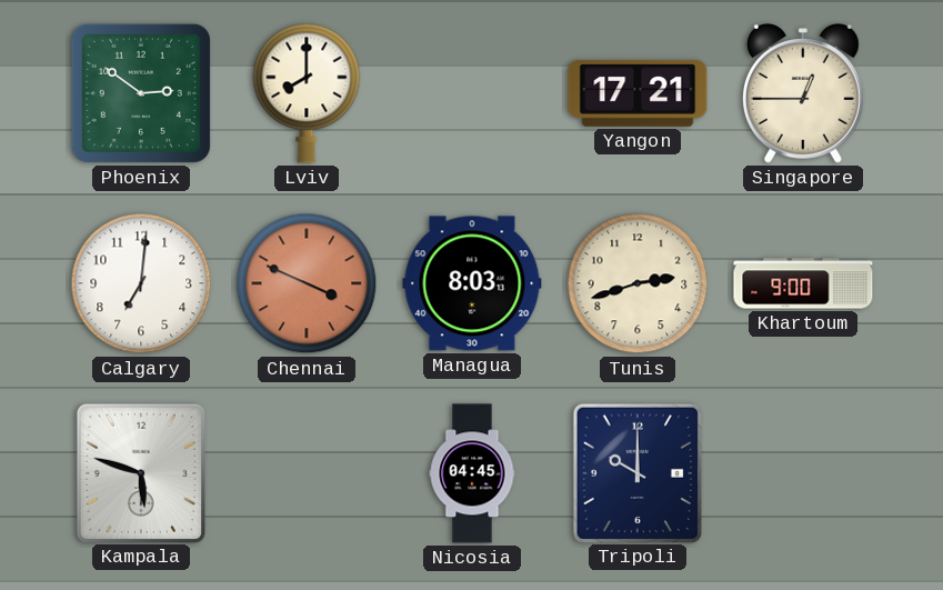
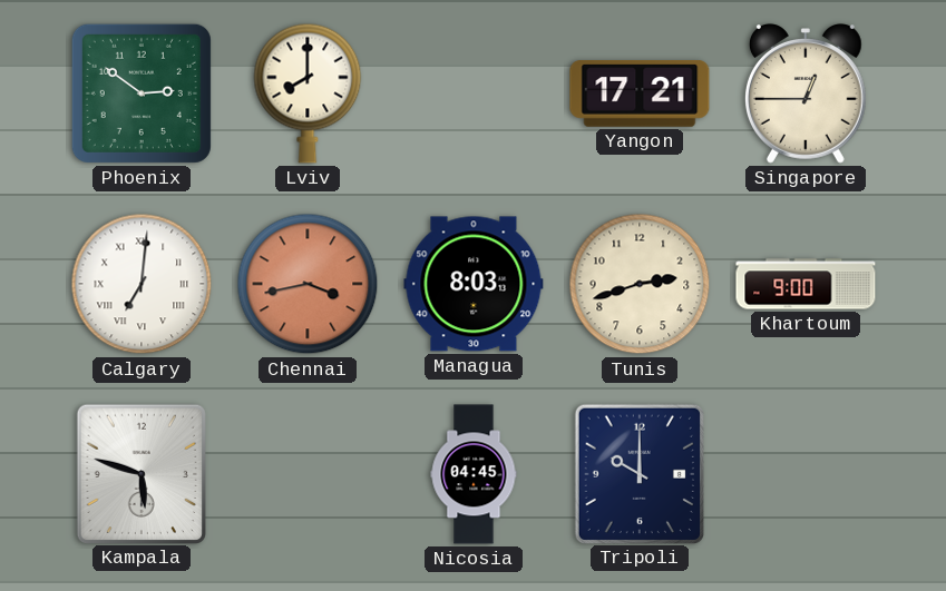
Calgary numerals: Arabic -> Roman (142, 284)
Chennai: 3:49 -> 3:43 (308, 284)
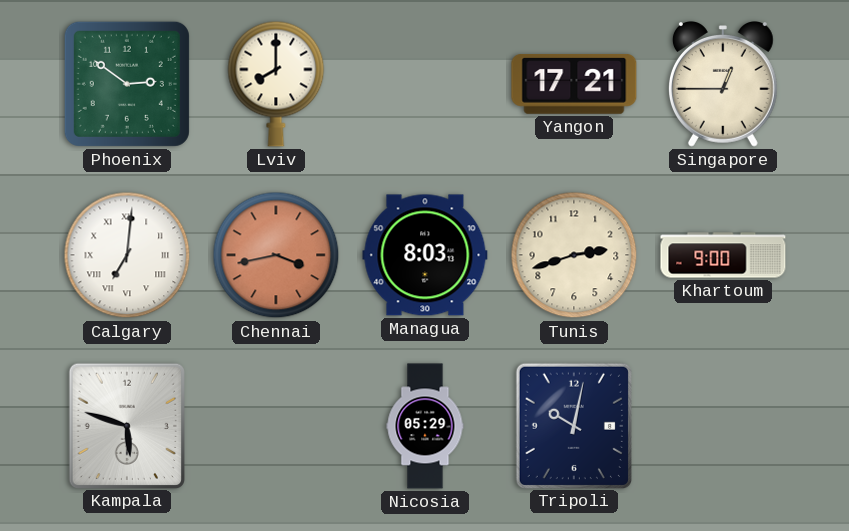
Nicosia: 04:45 -> 05:29 (425, 426)
Tripoli: 10:00 -> 10:02 (573, 425)
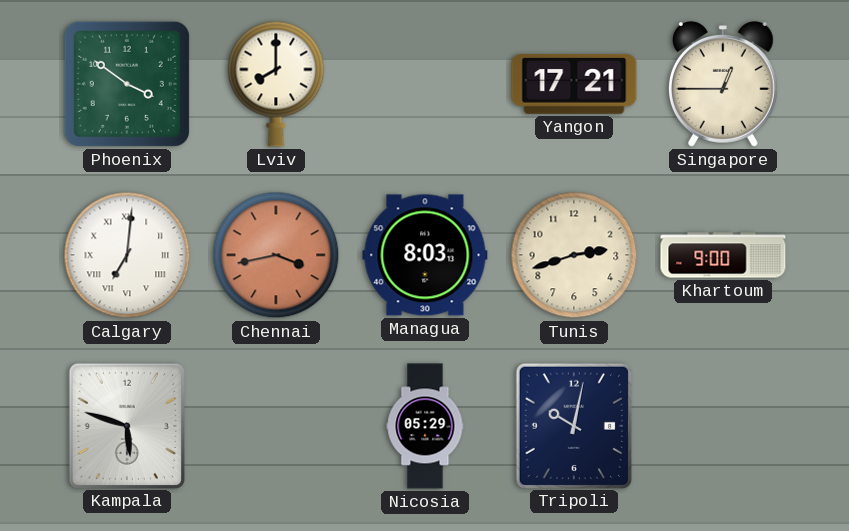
Phoenix: 2:51 -> 3:51 (127, 84)
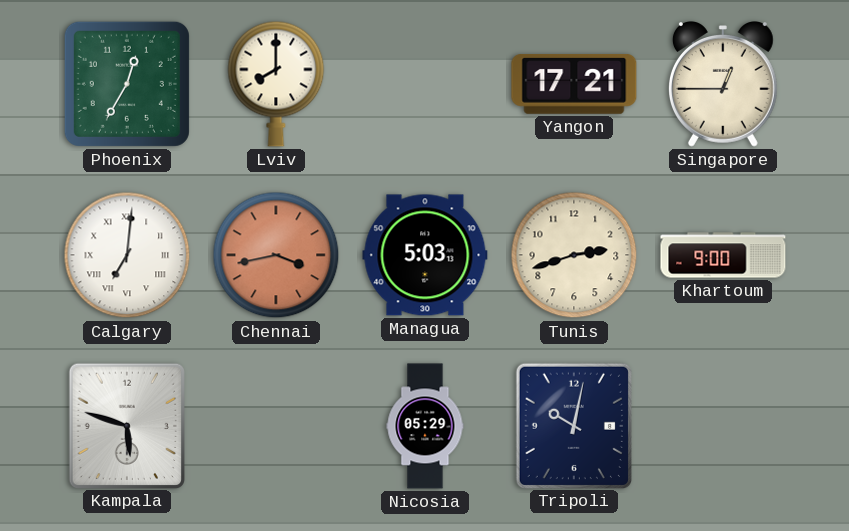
Phoenix: 3:51 -> 12:35 (127, 84)
Managua: 8:03 -> 5:03 (425, 255)
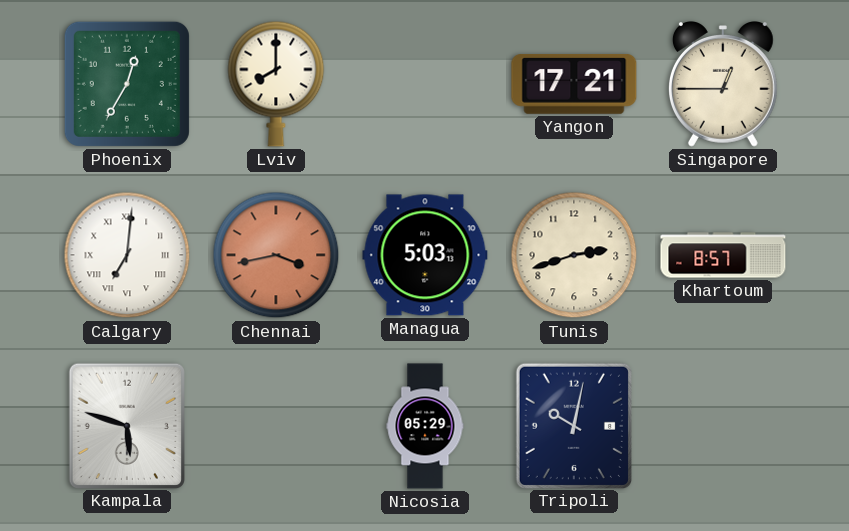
Khartoum: 9:00 -> 8:57 (723, 255)
